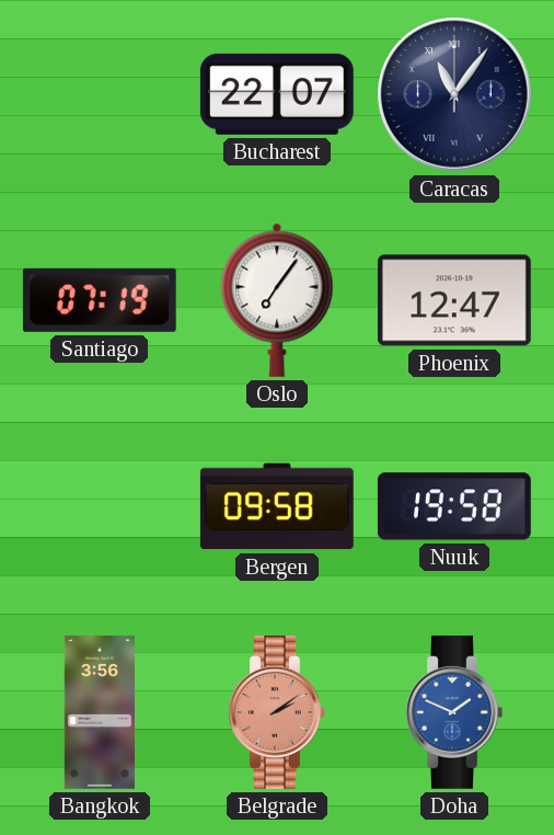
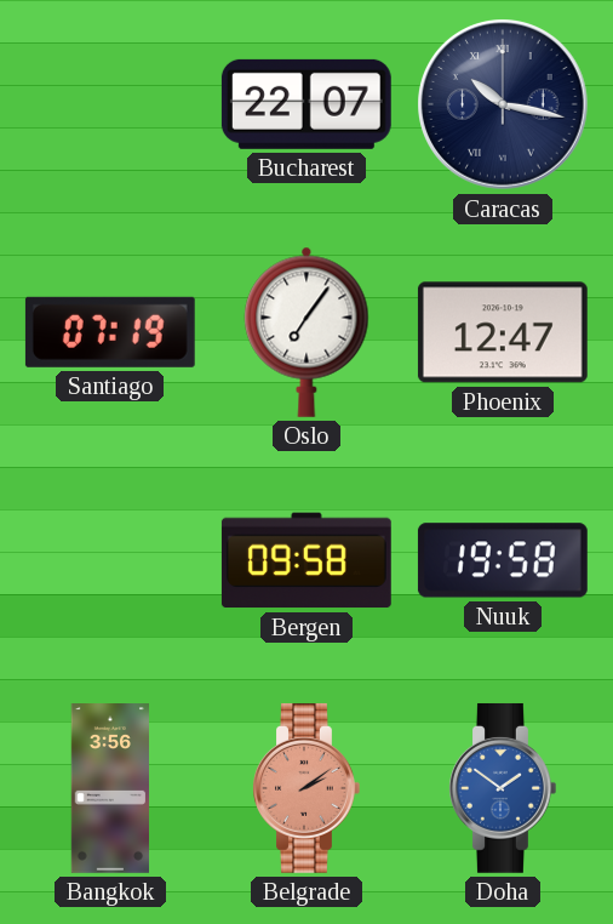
Caracas: 11:06 -> 10:17 (503, 104)
Doha: 1:49 -> 1:51 (503, 788)
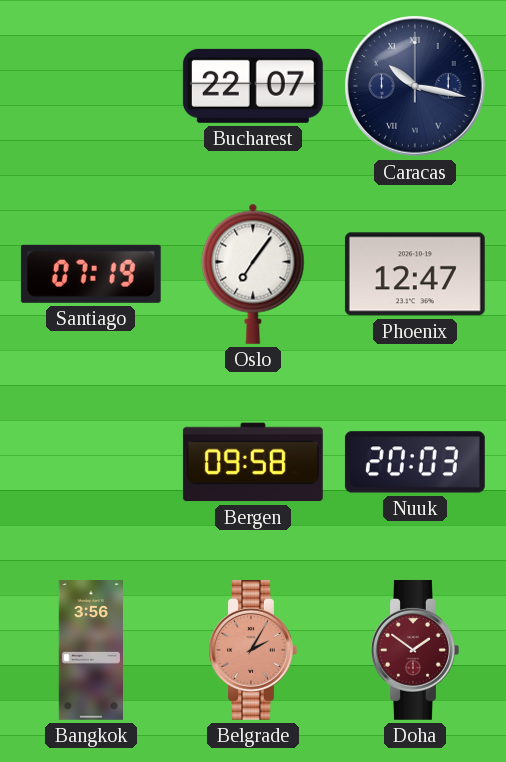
Nuuk: 19:58 -> 20:03 (415, 462)
Belgrade: 2:09 -> 2:05 (253, 650)
Doha dial: blue -> burgundy (415, 650)
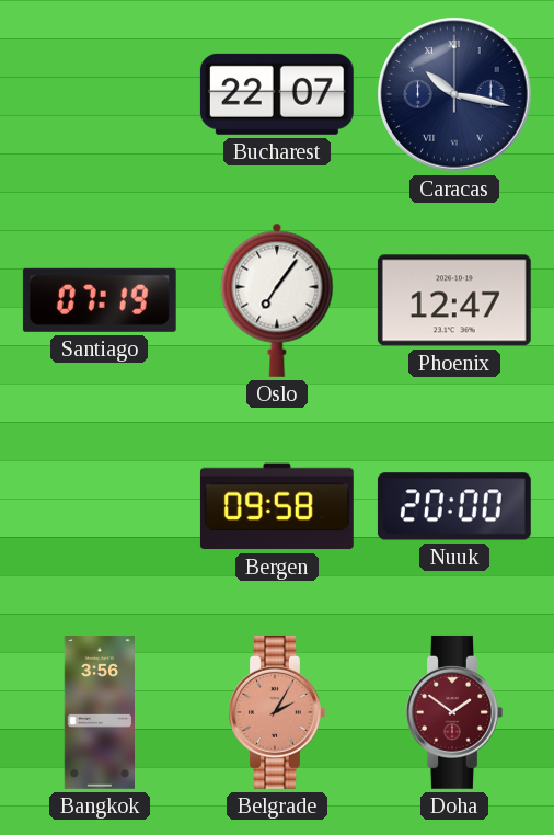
Nuuk: 20:03 -> 20:00 (454, 506)
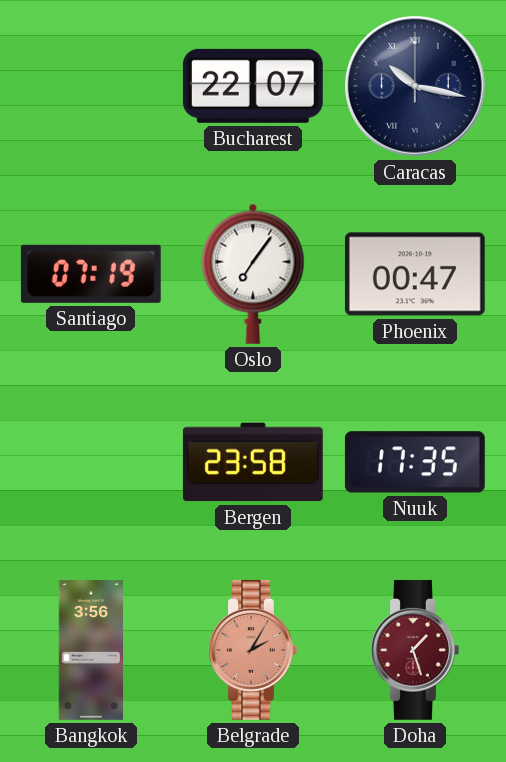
Phoenix: 12:47 -> 00:47 (415, 274)
Bergen: 09:58 -> 23:58 (253, 462)
Nuuk: 20:00 -> 17:35 (415, 462)
Doha: 1:51 -> 1:27 (415, 650)
